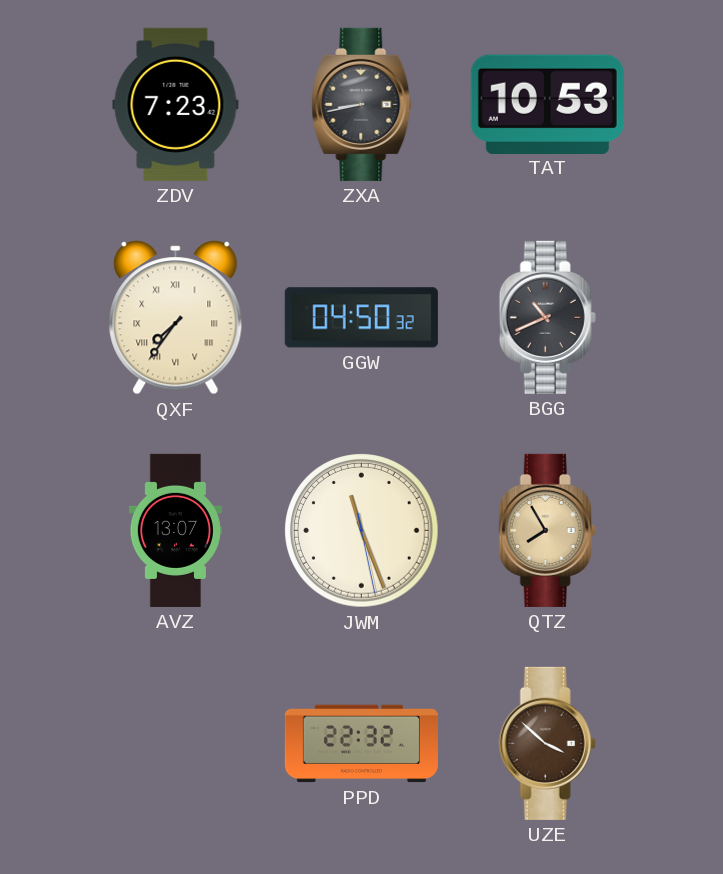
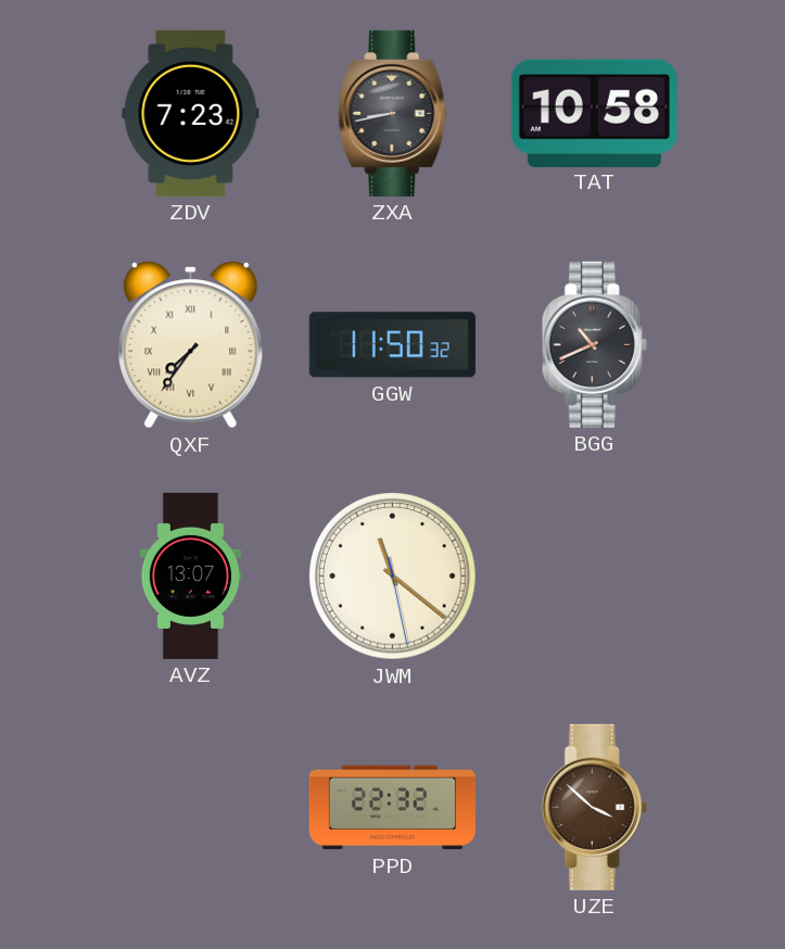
TAT: 10:53 -> 10:58 (594, 113)
GGW: 04:50 -> 11:50 (392, 345)
JWM: 11:26 -> 11:21 (393, 577)
QTZ: 7:55 -> none (547, 530)
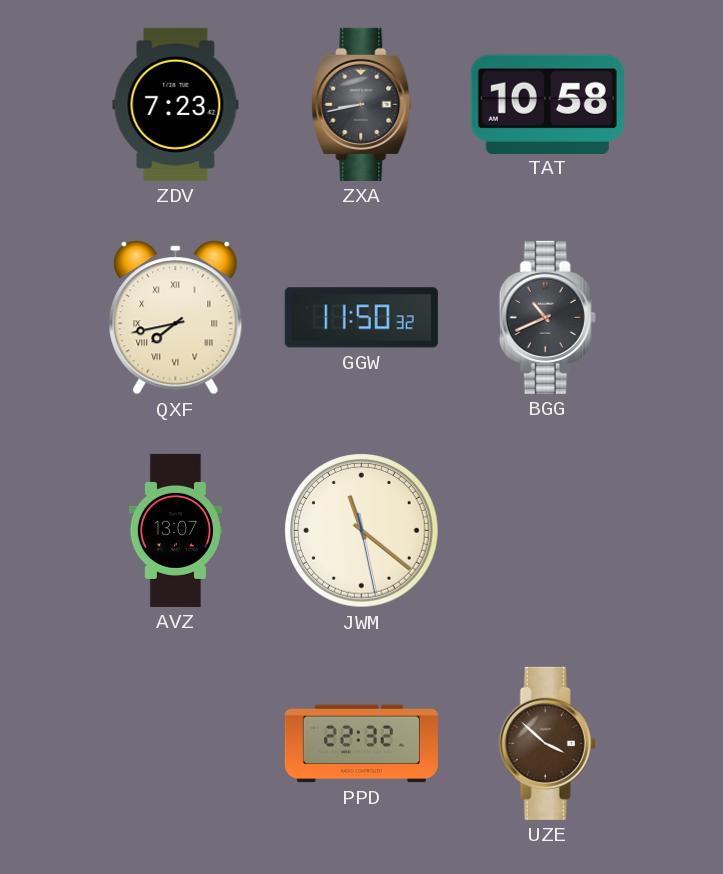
QXF: 7:36 -> 7:43 (176, 318)
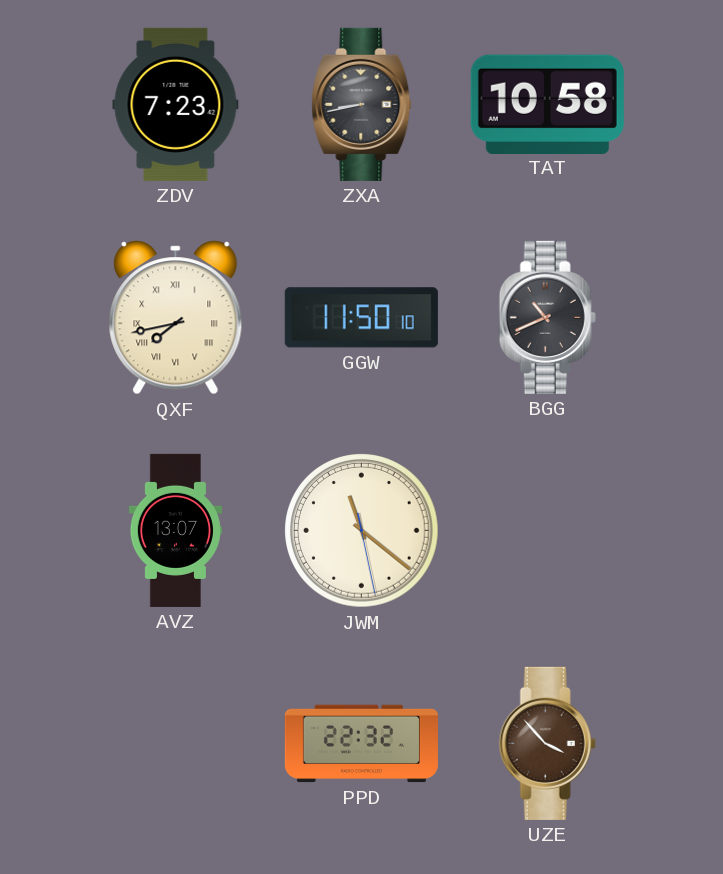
GGW: 11:50:32 -> 11:50:10 (361, 318)
UZE: 3:52 -> 3:53 (547, 743)
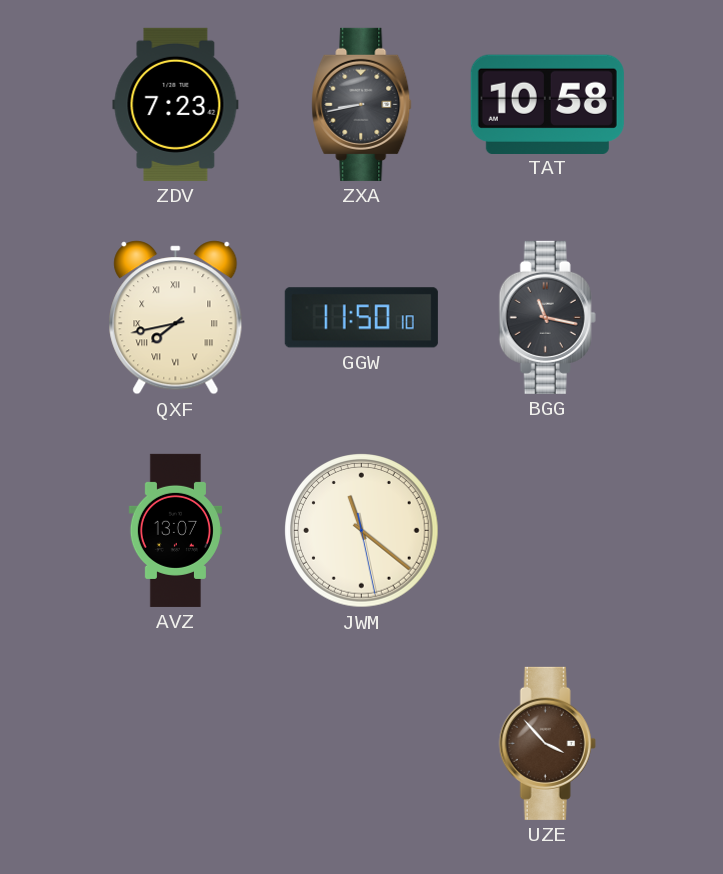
BGG: 10:41 -> 11:17 (547, 317)
PPD: 22:32 -> none (361, 744)
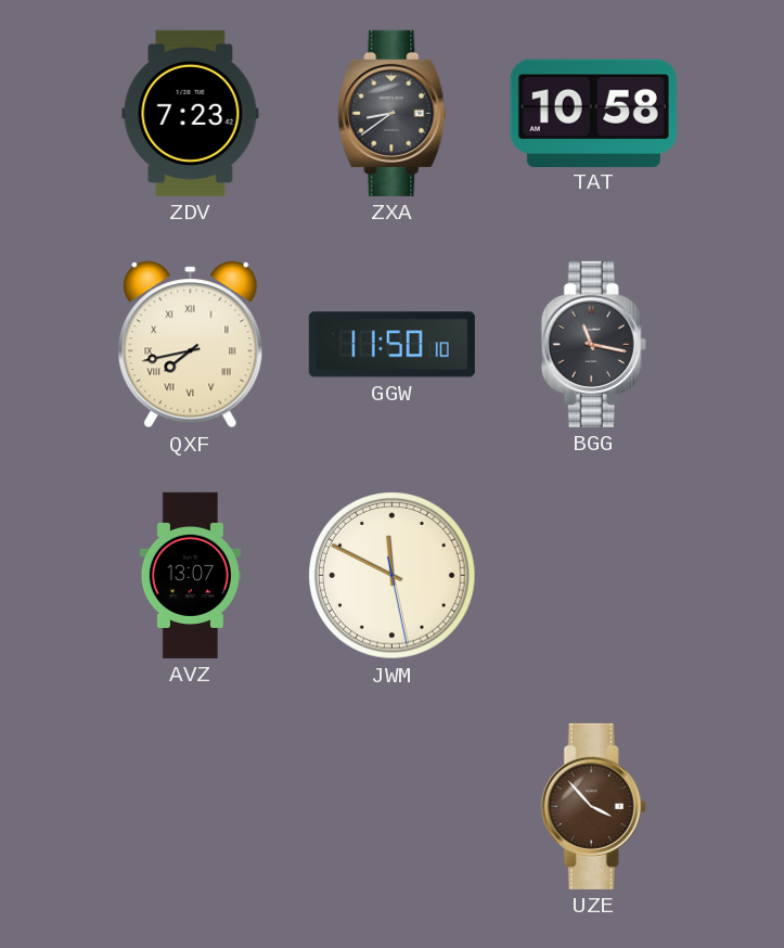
ZXA: 8:43 -> 8:39 (393, 113)
JWM: 11:21 -> 11:49 (393, 576)
